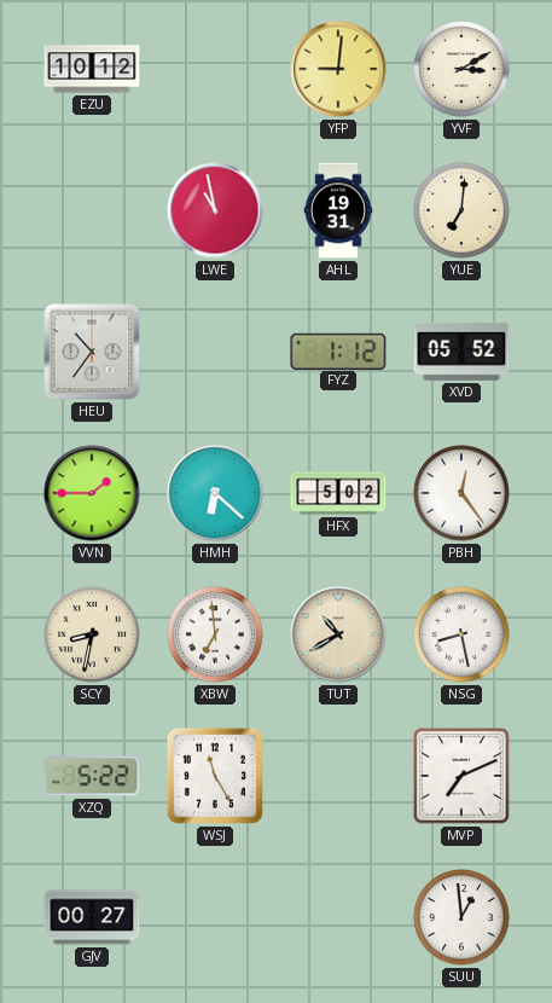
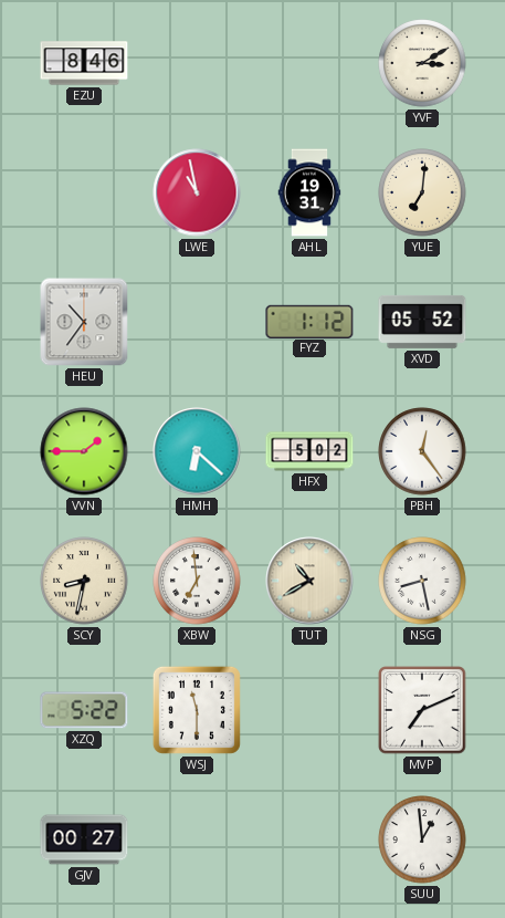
EZU: 10:12 -> 8:46 (84, 63)
YFP: 9:01 -> none (338, 69)
WSJ: 11:25 -> 11:30 (197, 710)
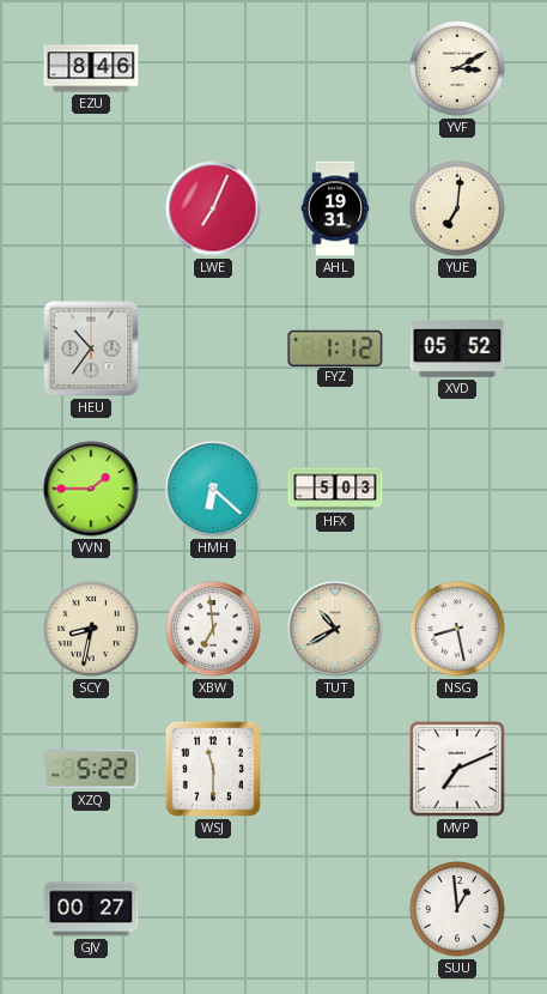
LWE: 10:58 -> 7:04 (213, 208)
HFX: 5:02 -> 5:03 (335, 489)
PBH: 12:24 -> none (422, 451)
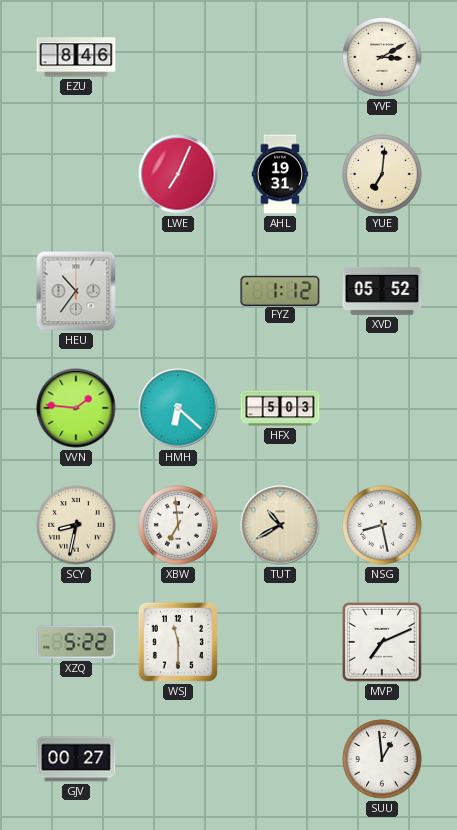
VVN: 1:45 -> 1:46 (76, 408)
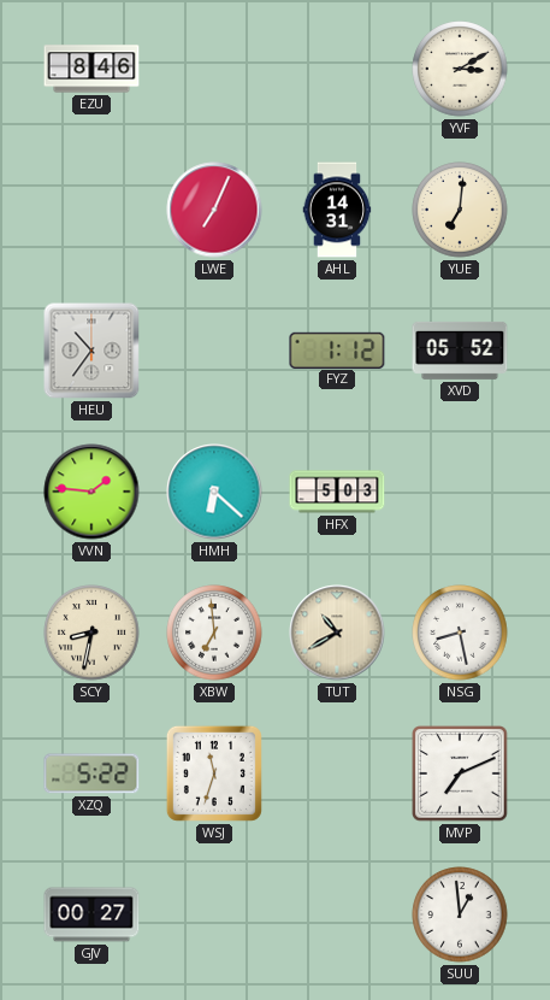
AHL: 19:31 -> 14:31 (337, 210)
WSJ: 11:30 -> 11:33 (214, 773)
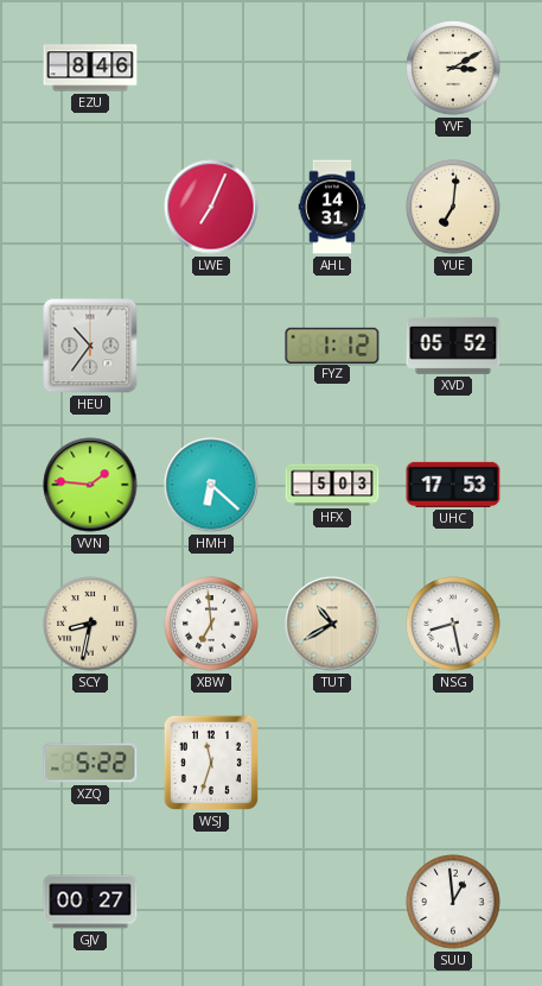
UHC: none -> 17:53 (453, 485)
MVP: 7:11 -> none (460, 773)
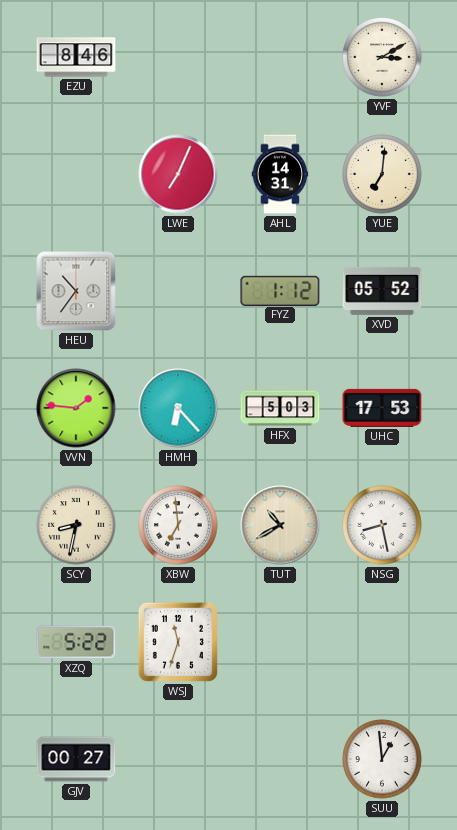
HMH: 6:22 -> 6:23 (178, 408)
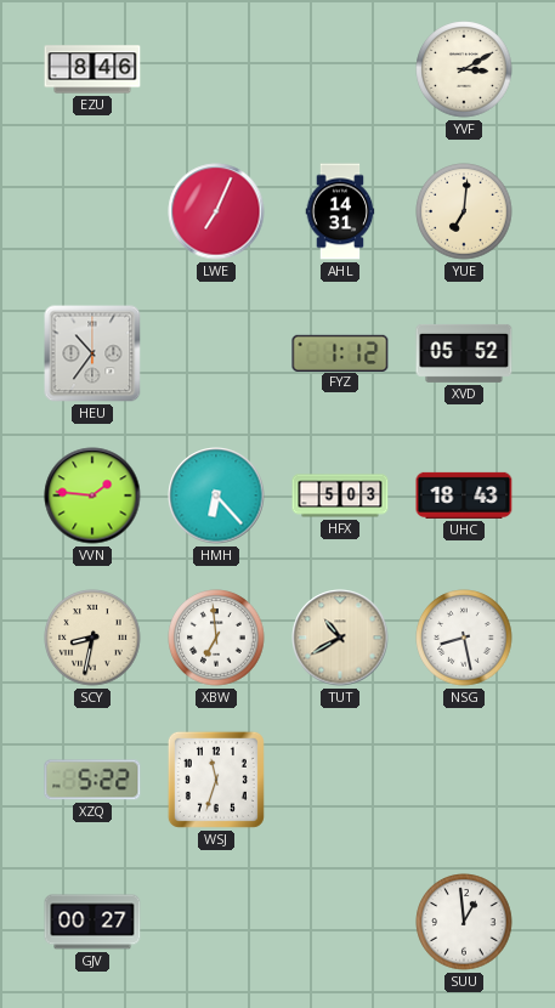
UHC: 17:53 -> 18:43 (464, 495)
